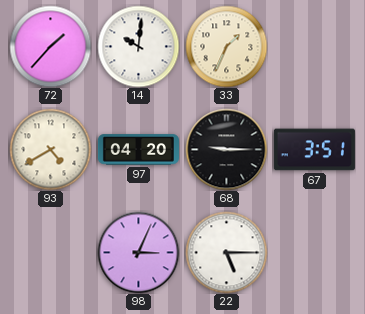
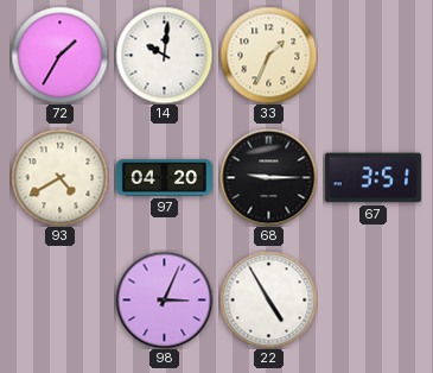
72: 1:37 -> 1:35 (59, 55)
22: 5:15 -> 4:55 (268, 299)
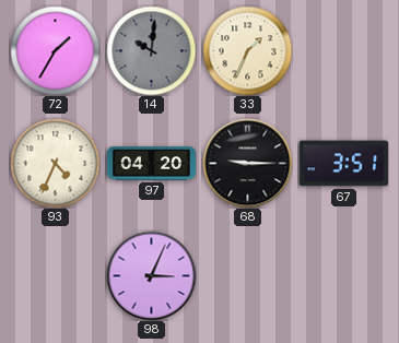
14 dial: white -> grey (151, 50)
93: 4:40 -> 4:34 (55, 163)
22: 4:55 -> none (268, 299)
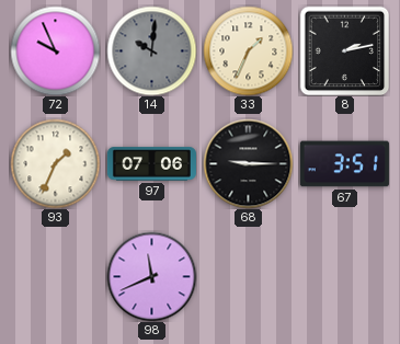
72: 1:35 -> 9:56 (55, 50)
8: none -> 2:13 (344, 50)
93: 4:34 -> 1:34 (55, 163)
97: 04:20 -> 07:06 (151, 164)
98: 3:04 -> 11:41 (151, 276)
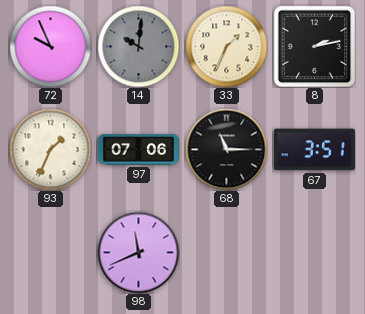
68: 9:15 -> 11:15 (226, 149)
